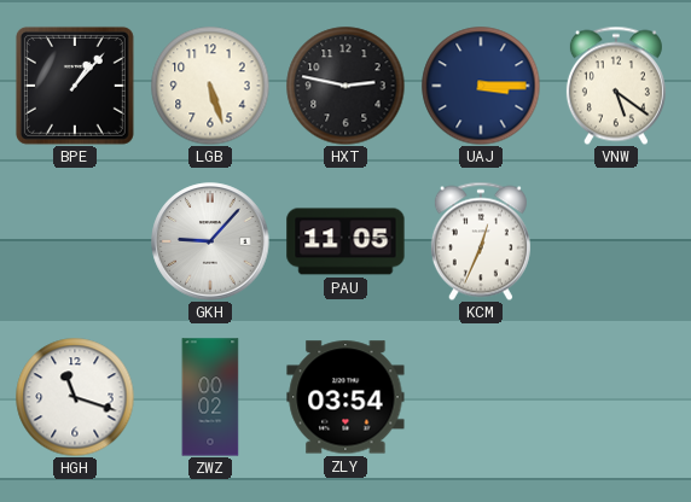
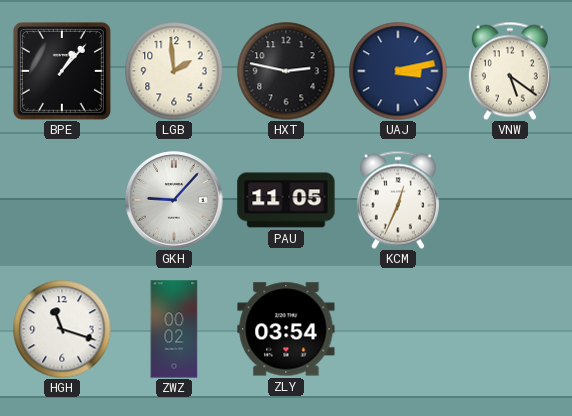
LGB: 5:27 -> 1:59 (174, 71)
UAJ: 3:15 -> 3:13 (398, 71)
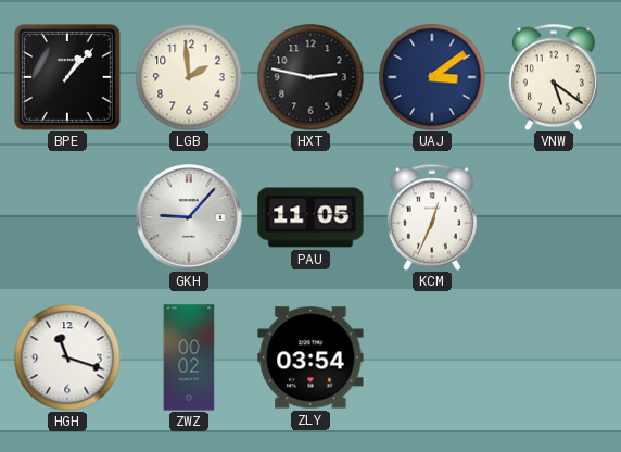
UAJ: 3:13 -> 3:09 (432, 77)
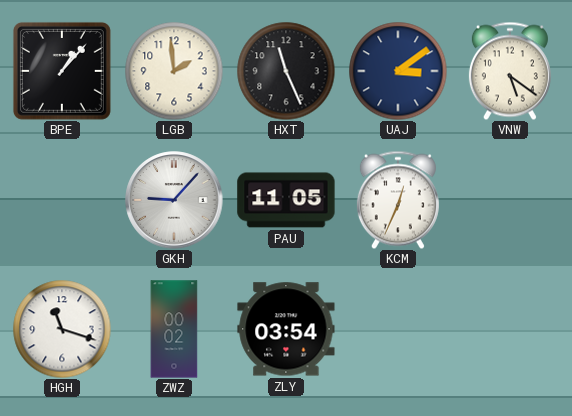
HXT: 2:47 -> 11:26 (286, 71)
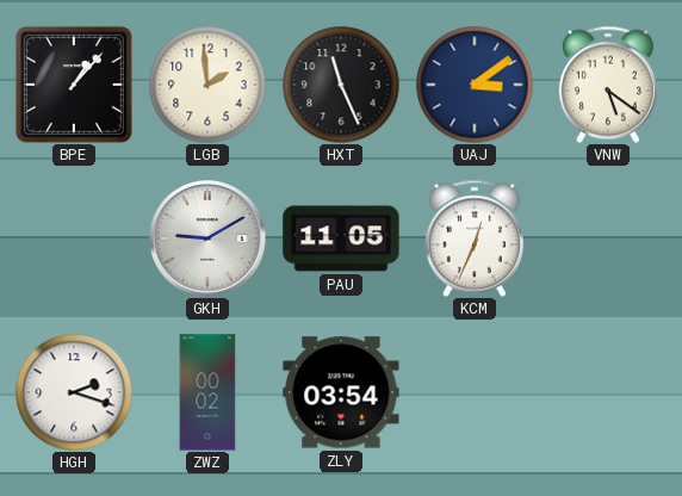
GKH: 9:07 -> 9:10 (207, 238)
HGH: 11:18 -> 2:18 (74, 392)
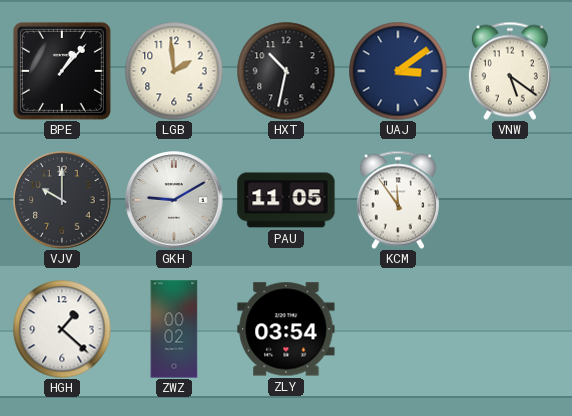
HXT: 11:26 -> 10:32 (286, 71)
VJV: none -> 10:00 (62, 200)
KCM: 12:34 -> 11:54 (398, 200)
HGH: 2:18 -> 1:22 (62, 329)
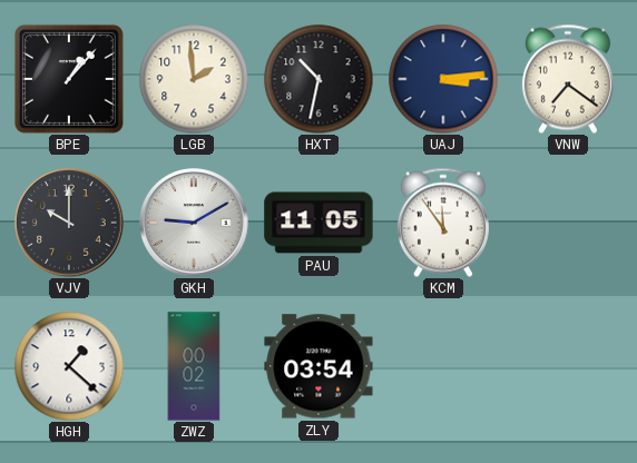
UAJ: 3:09 -> 3:14 (443, 79)
VNW: 5:21 -> 7:21 (568, 79)
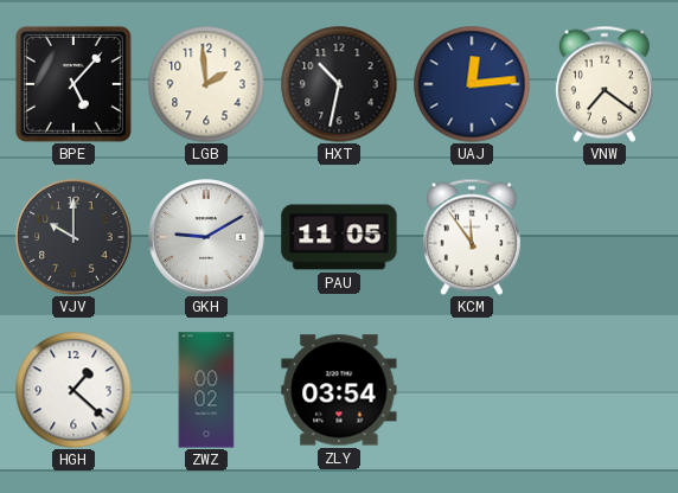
BPE: 1:07 -> 5:07 (73, 84)
UAJ: 3:14 -> 12:14 (472, 84)
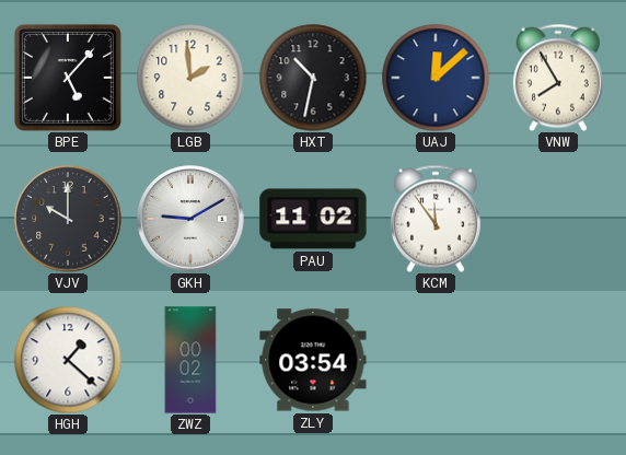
UAJ: 12:14 -> 12:08 (436, 78)
VNW: 7:21 -> 7:55 (558, 78)
PAU: 11:05 -> 11:02 (313, 219)
